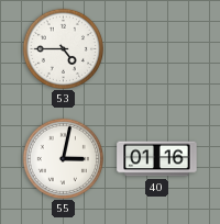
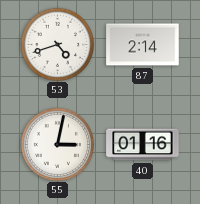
53: 4:45 -> 4:42 (57, 44)
87: none -> 2:14 (143, 45)
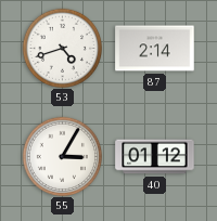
55: 3:02 -> 3:05 (62, 156)
40: 01:16 -> 01:12 (155, 157)
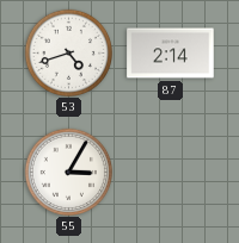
40: 01:12 -> none (155, 157)
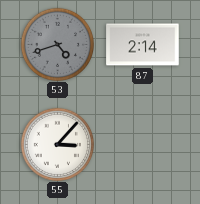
53 dial: white -> grey (57, 44)
55: 3:05 -> 3:07 (57, 144)
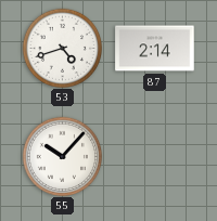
53 dial: grey -> white (62, 48)
55: 3:07 -> 10:07 (62, 156)
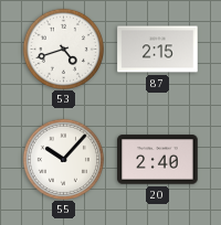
87: 2:14 -> 2:15 (158, 50)
20: none -> 2:40 (158, 160)
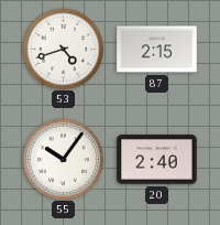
55: 10:07 -> 10:06 (63, 159)
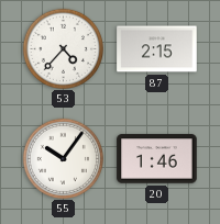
53: 4:42 -> 4:37 (63, 48)
20: 2:40 -> 1:46 (157, 159)
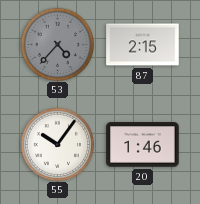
53 dial: white -> grey (57, 44)
